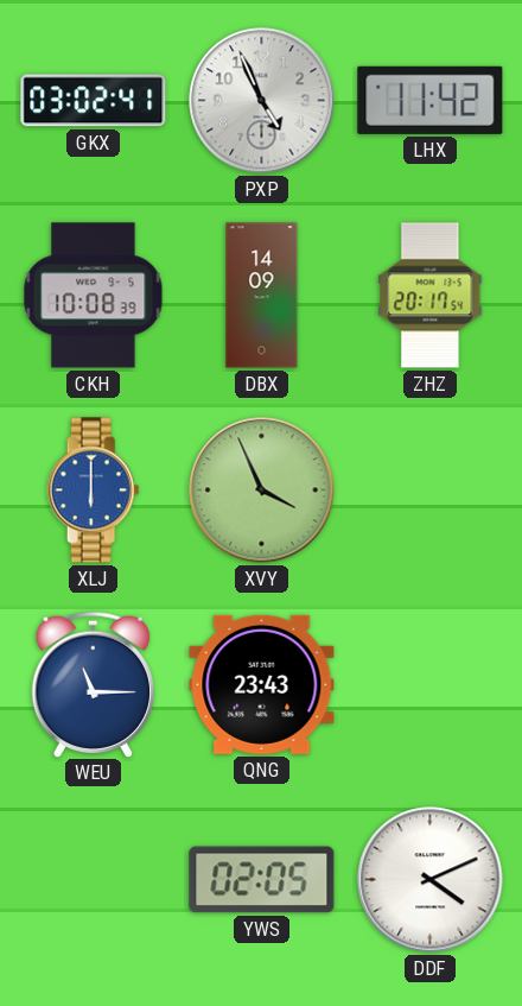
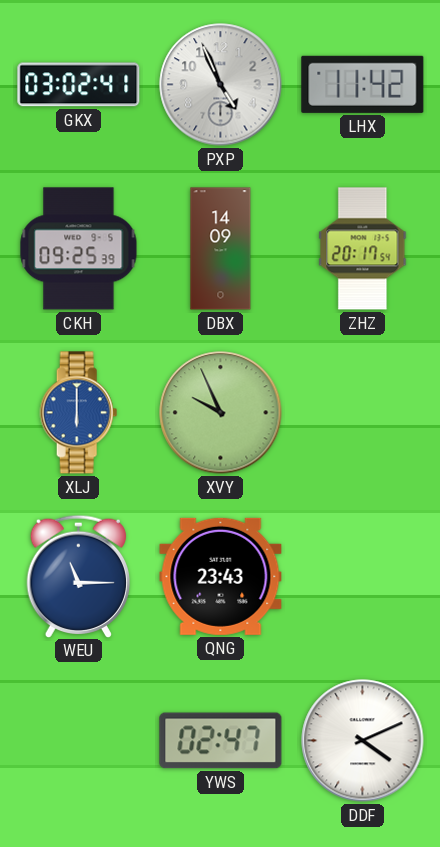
CKH: 10:08 -> 09:25 (79, 249)
XVY: 3:56 -> 9:56 (221, 413)
YWS: 02:05 -> 02:47 (221, 741)
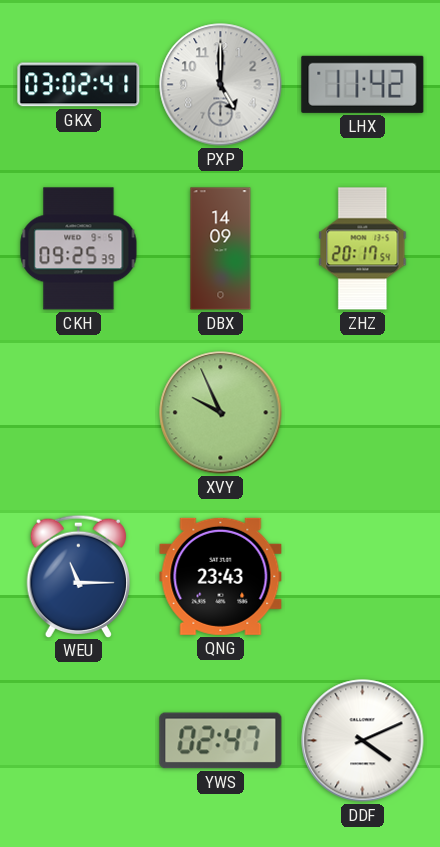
PXP: 4:56 -> 5:00 (221, 85)
XLJ: 6:00 -> none (79, 413)
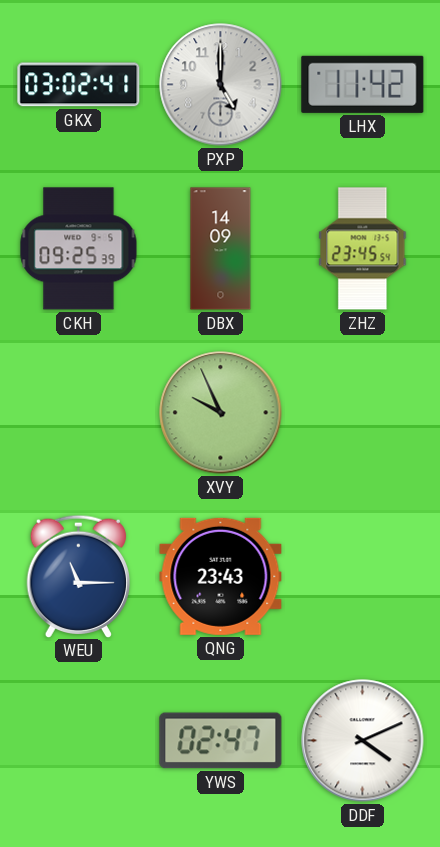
ZHZ: 20:17 -> 23:45 (363, 249)
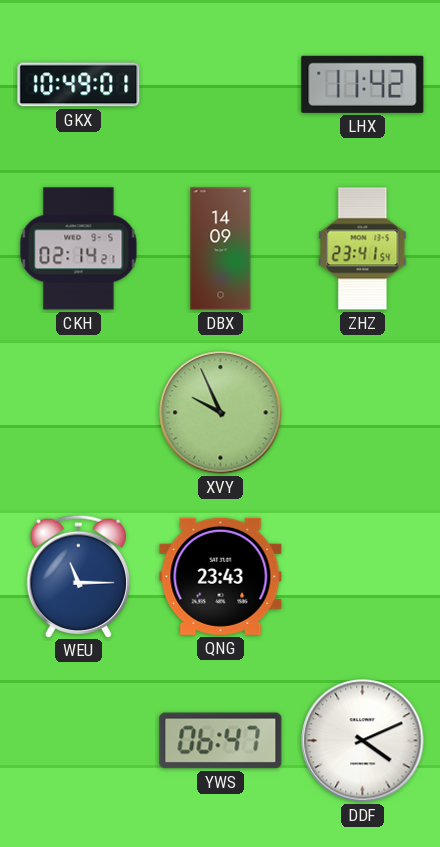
GKX: 03:02 -> 10:49 (79, 85)
PXP: 5:00 -> none (221, 85)
CKH: 09:25 -> 02:14 (79, 249)
ZHZ: 23:45 -> 23:41 (363, 249)
YWS: 02:47 -> 06:47 (221, 741)
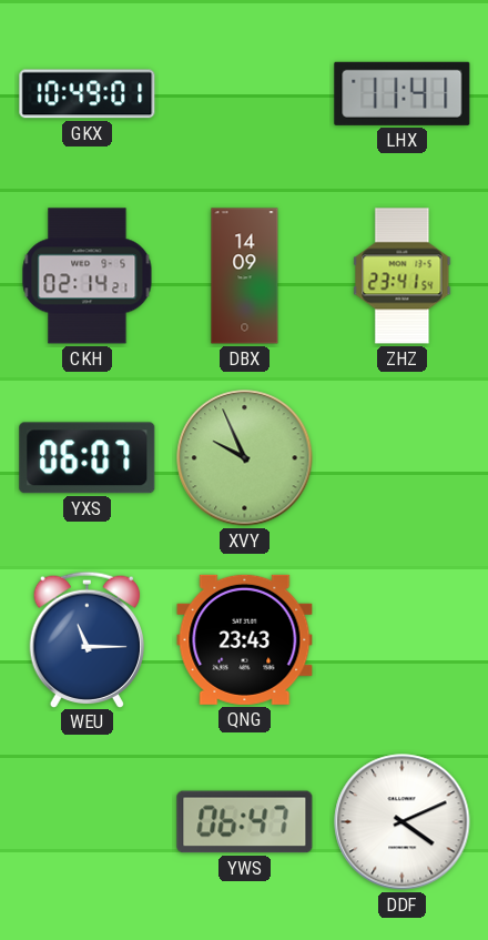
LHX: 11:42 -> 11:41 (403, 93)
YXS: none -> 06:07 (88, 458)
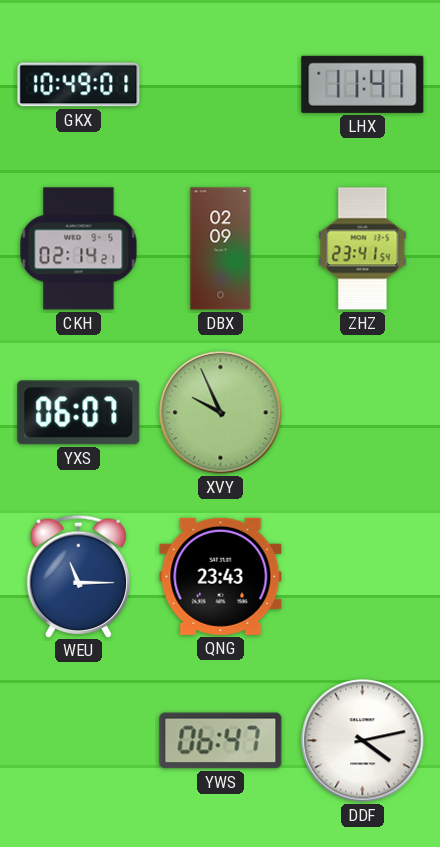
DBX: 14:09 -> 02:09 (221, 249)
DDF: 4:11 -> 4:13 (363, 741)
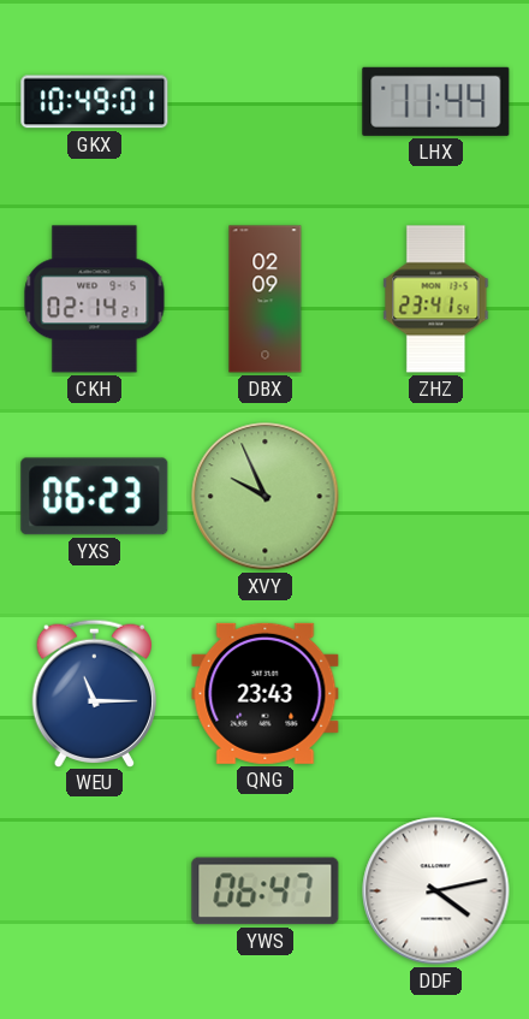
LHX: 11:41 -> 11:44 (436, 101)
YXS: 06:07 -> 06:23 (95, 497)
